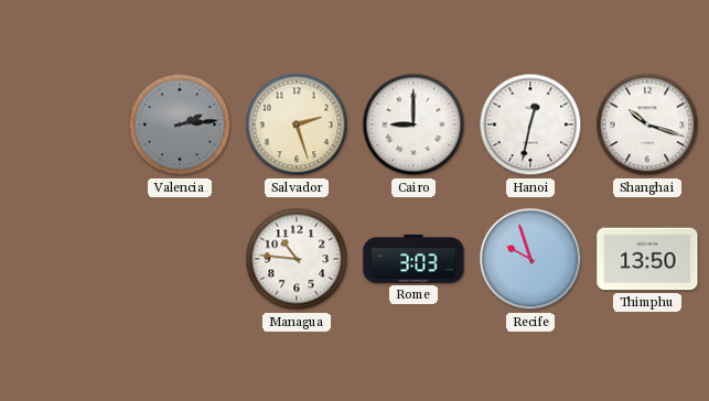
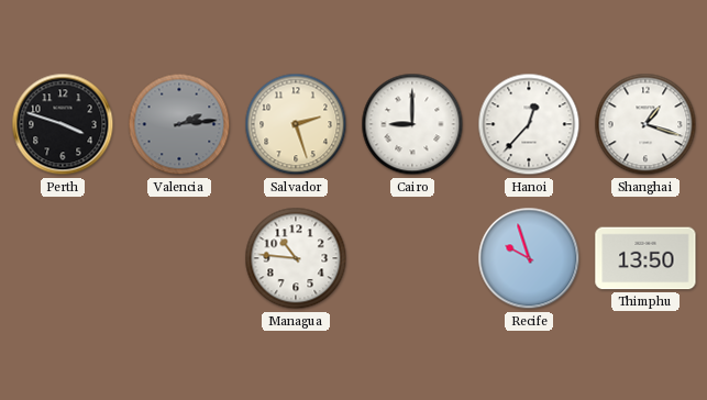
Perth: none -> 3:48 (63, 124)
Hanoi: 12:32 -> 12:37 (529, 124)
Shanghai: 10:18 -> 1:18 (645, 124)
Rome: 3:03 -> none (413, 259)
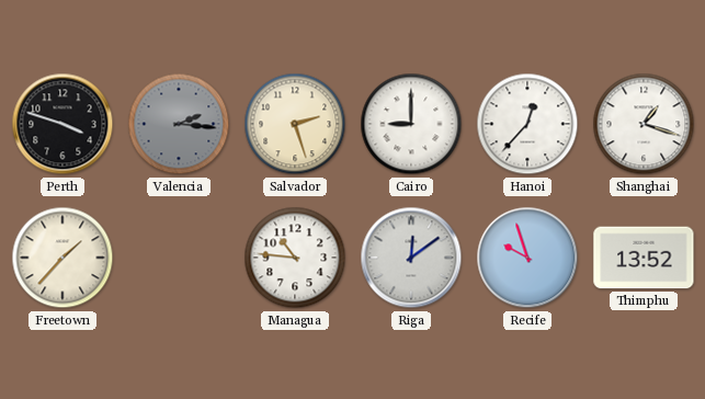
Valencia: 2:14 -> 2:16 (179, 124)
Freetown: none -> 1:37 (62, 258)
Riga: none -> 12:09 (411, 258)
Thimphu: 13:50 -> 13:52 (644, 258)
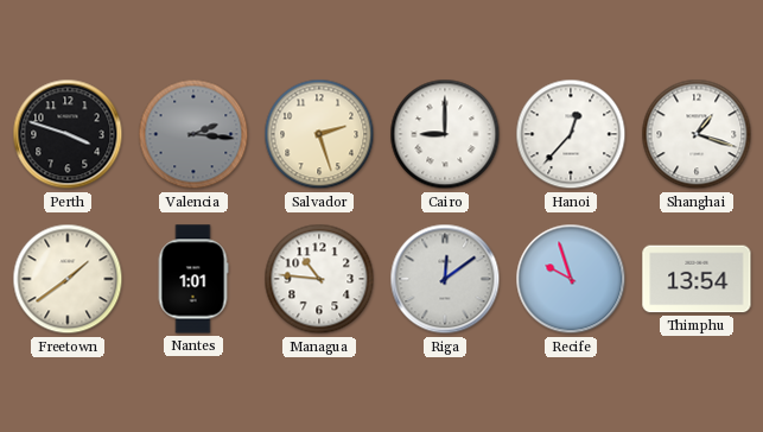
Freetown: 1:37 -> 1:39 (68, 279)
Nantes: none -> 1:01 (193, 279)
Thimphu: 13:52 -> 13:54 (697, 279)
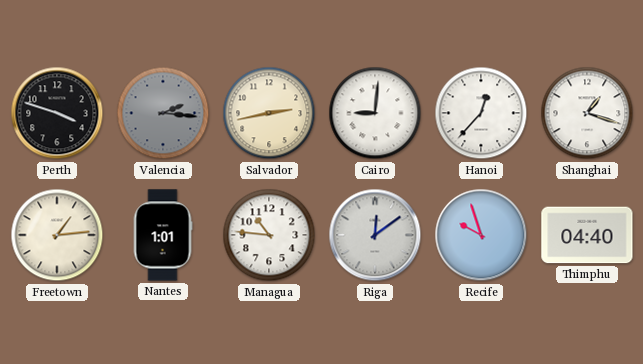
Salvador: 2:27 -> 2:43 (269, 113)
Cairo: 9:00 -> 9:01 (375, 113)
Freetown: 1:39 -> 1:14 (57, 235)
Thimphu: 13:54 -> 04:40 (587, 235)
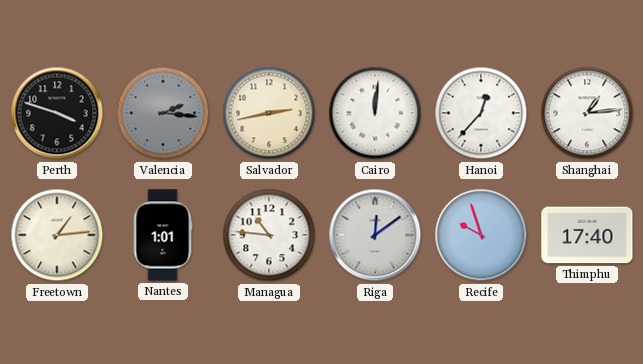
Cairo: 9:01 -> 12:01 (375, 113)
Shanghai: 1:18 -> 1:14 (587, 113)
Thimphu: 04:40 -> 17:40 (587, 235)
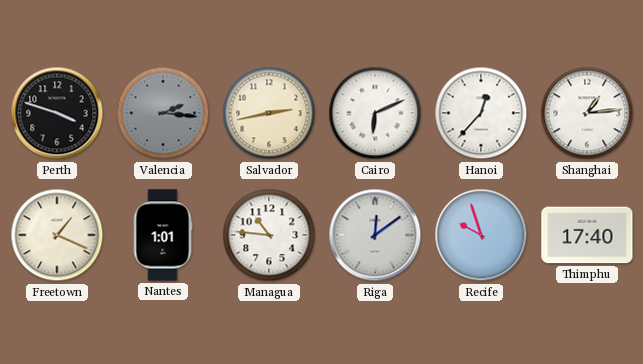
Cairo: 12:01 -> 6:11 (375, 113)
Freetown: 1:14 -> 1:19 (57, 235)
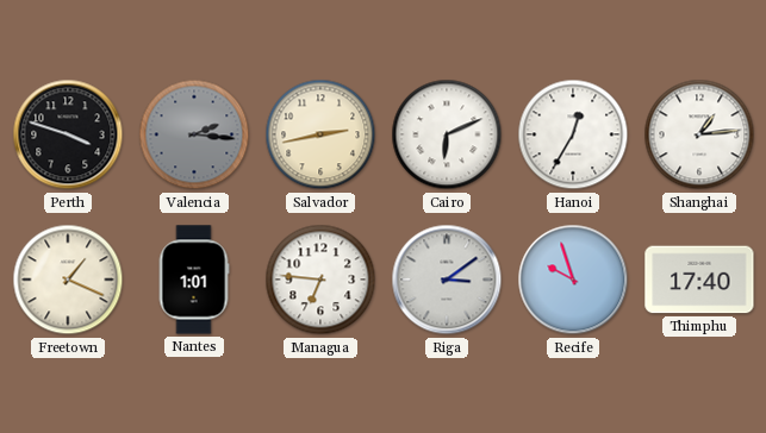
Hanoi: 12:37 -> 12:35 (573, 134)
Managua: 10:46 -> 6:46 (320, 280)
Riga: 12:09 -> 3:09 (447, 280)
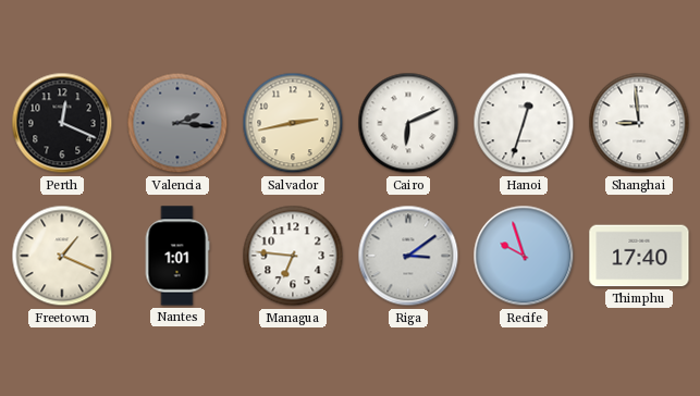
Perth: 3:48 -> 12:19 (62, 123)
Hanoi: 12:35 -> 12:33 (524, 123)
Shanghai: 1:14 -> 8:59 (639, 123)
